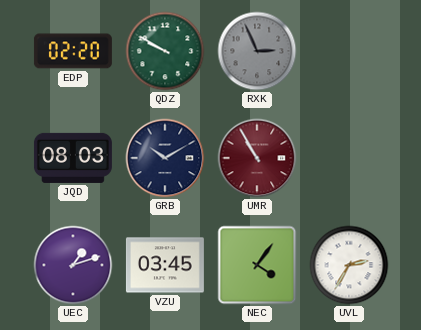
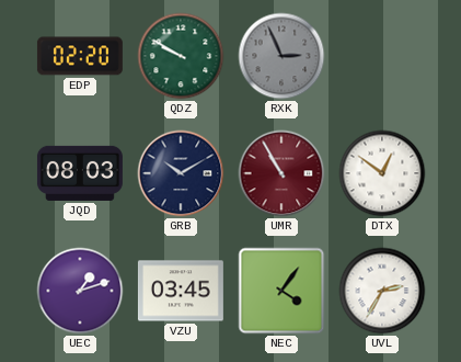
DTX: none -> 12:51 (382, 173)
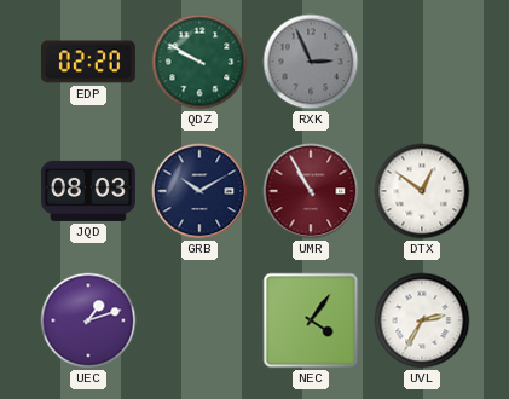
VZU: 03:45 -> none (181, 291)
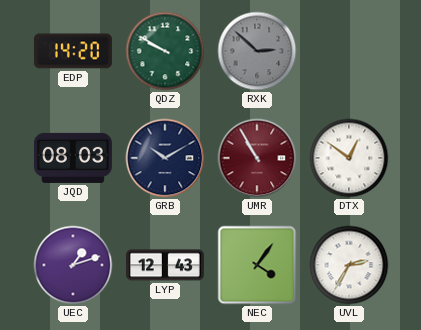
EDP: 02:20 -> 14:20 (73, 51)
RXK: 2:56 -> 2:52 (257, 51)
LYP: none -> 12:43 (165, 265)
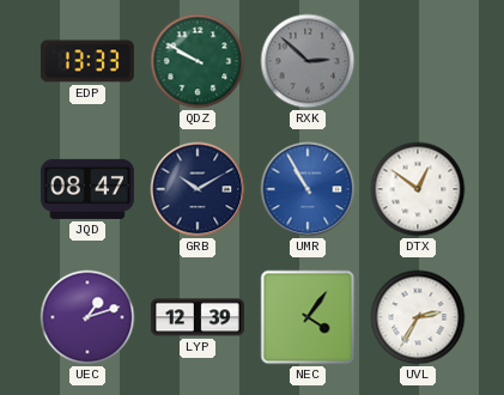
EDP: 14:20 -> 13:33 (87, 61)
JQD: 08:03 -> 08:47 (87, 189)
UMR dial: burgundy -> blue (308, 189)
LYP: 12:43 -> 12:39 (198, 317)
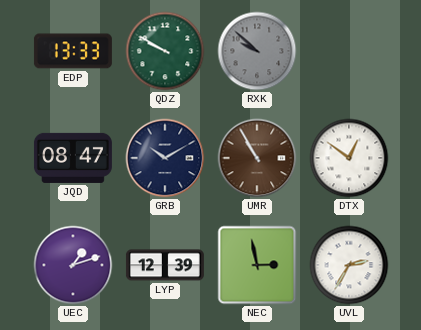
RXK: 2:52 -> 9:52 (257, 51)
UMR dial: blue -> brown (257, 158)
NEC: 4:06 -> 2:58 (257, 265)
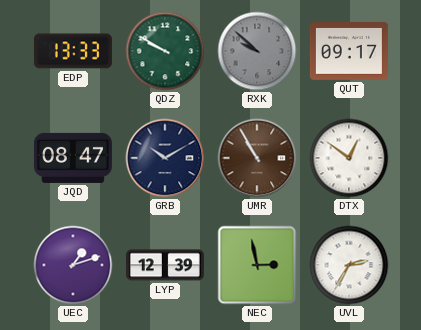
QUT: none -> 09:17 (349, 52)
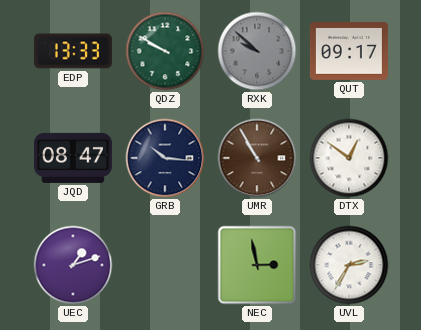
GRB: 10:10 -> 10:16 (165, 158)
LYP: 12:39 -> none (165, 265)
